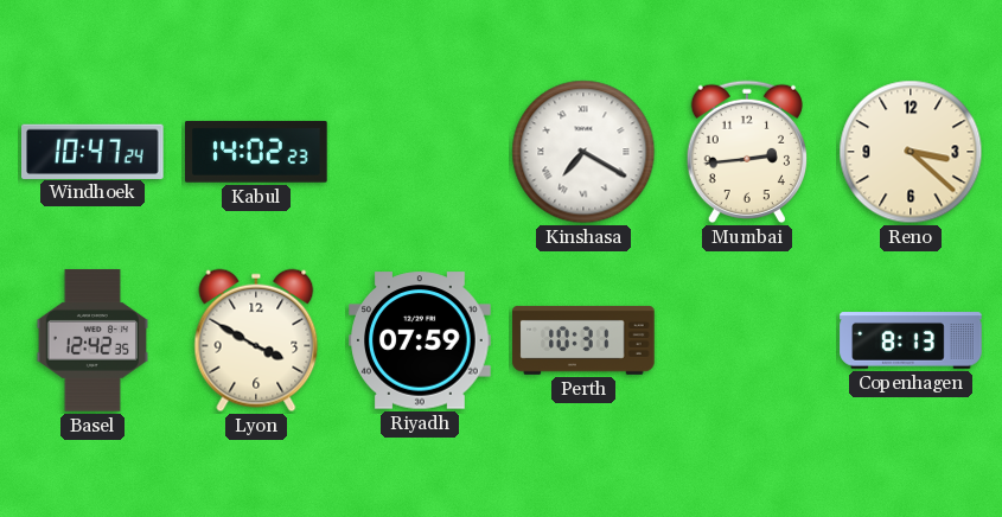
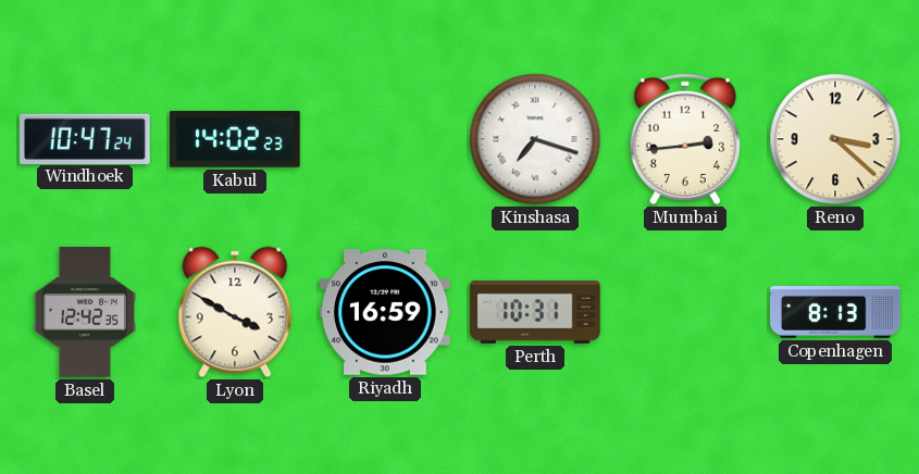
Kinshasa: 7:20 -> 7:18 (535, 139)
Riyadh: 07:59 -> 16:59 (385, 312)
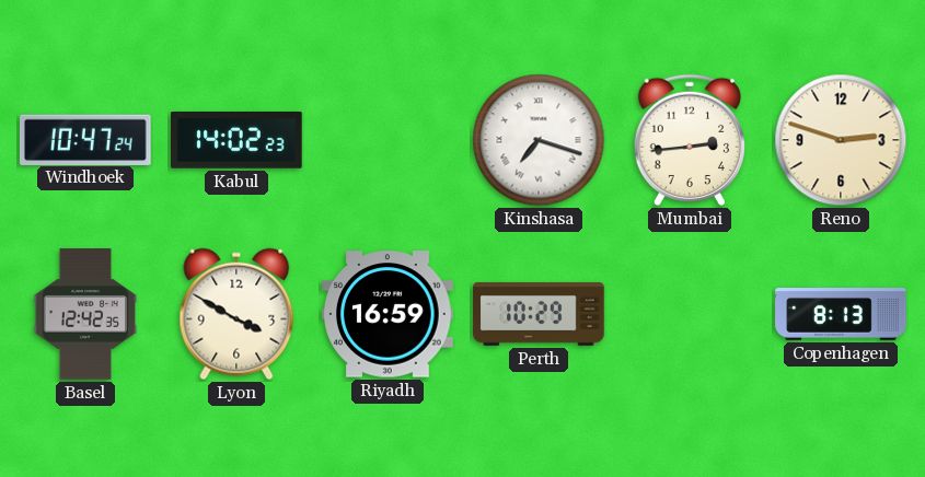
Reno: 3:22 -> 2:48 (841, 140)
Perth: 10:31 -> 10:29 (539, 314)
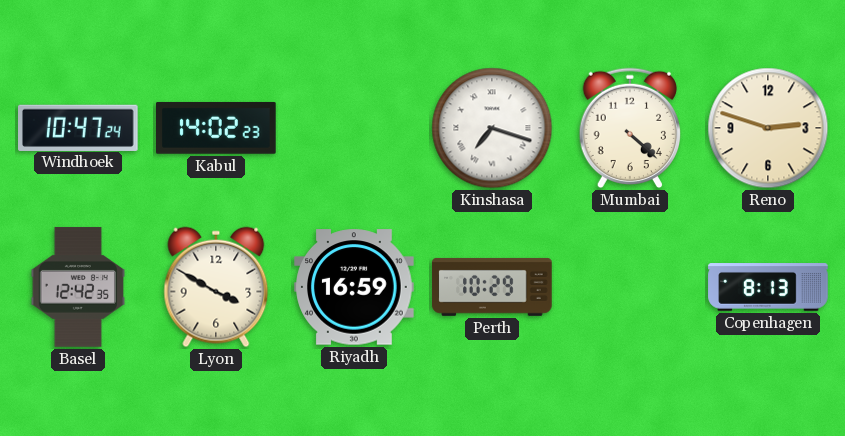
Mumbai: 2:44 -> 4:22 (629, 128)
